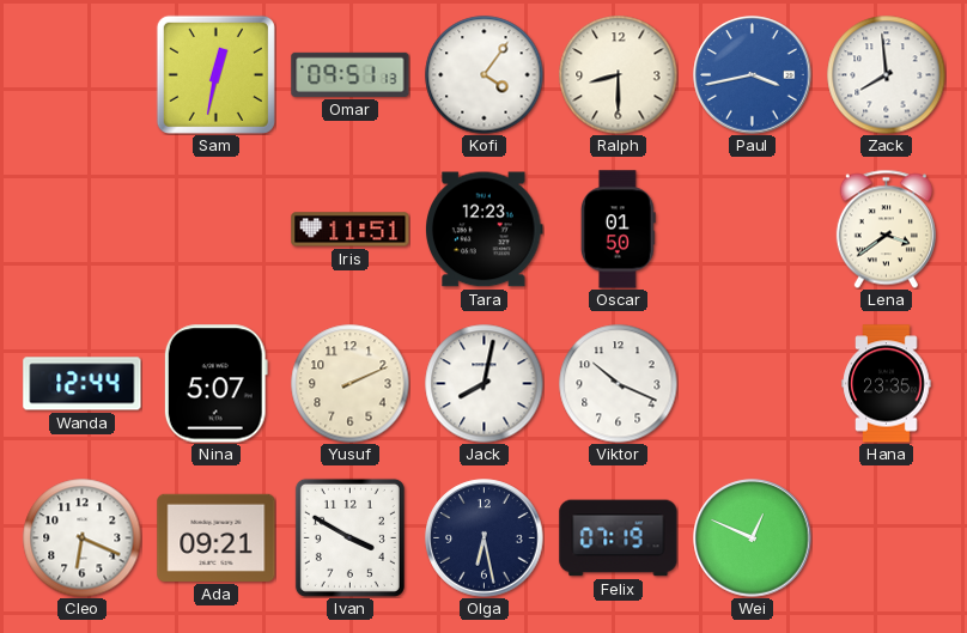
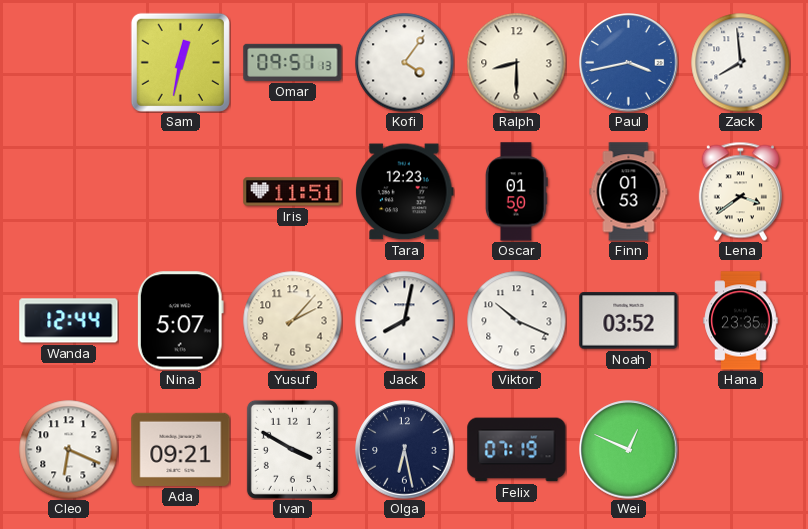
Finn: none -> 01:53 (629, 192)
Yusuf: 2:11 -> 2:07 (293, 321)
Noah: none -> 03:52 (629, 321)
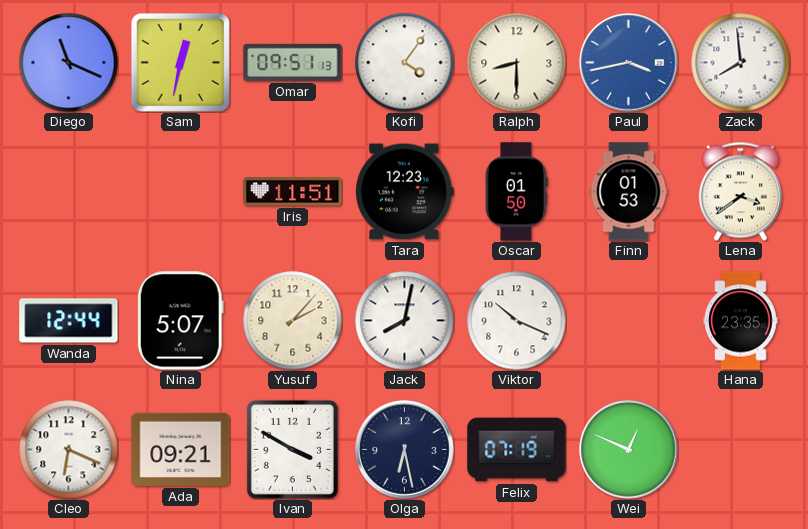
Diego: none -> 11:19 (69, 63)
Noah: 03:52 -> none (629, 321)
